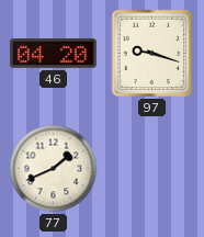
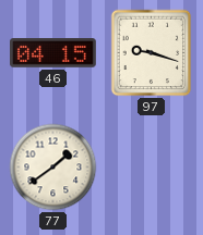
46: 04:20 -> 04:15 (53, 53)
77: 1:41 -> 1:39 (53, 168)
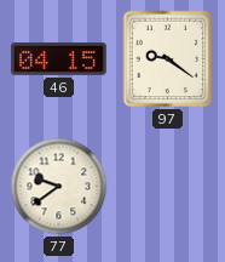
97: 9:18 -> 9:21 (168, 59)
77: 1:39 -> 9:39 (59, 187)
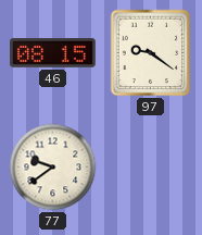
46: 04:15 -> 08:15 (53, 53)
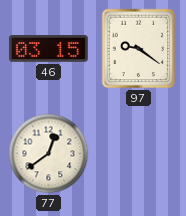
46: 08:15 -> 03:15 (49, 49)
77: 9:39 -> 12:39 (49, 154)
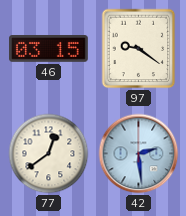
42: none -> 2:29 (139, 154)
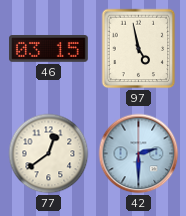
97: 9:21 -> 4:58 (139, 49)
42: 2:29 -> 2:30 (139, 154)
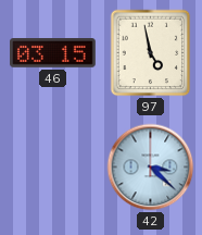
77: 12:39 -> none (49, 154)
42: 2:30 -> 3:22 (151, 168)
